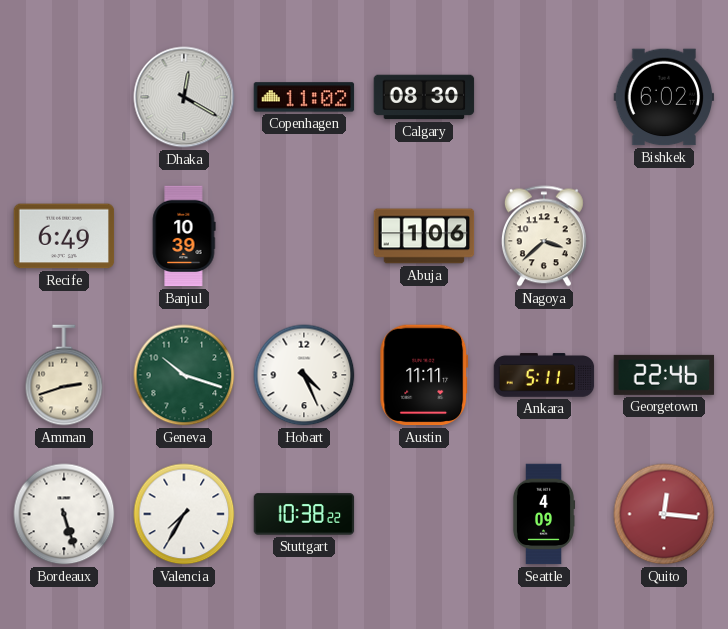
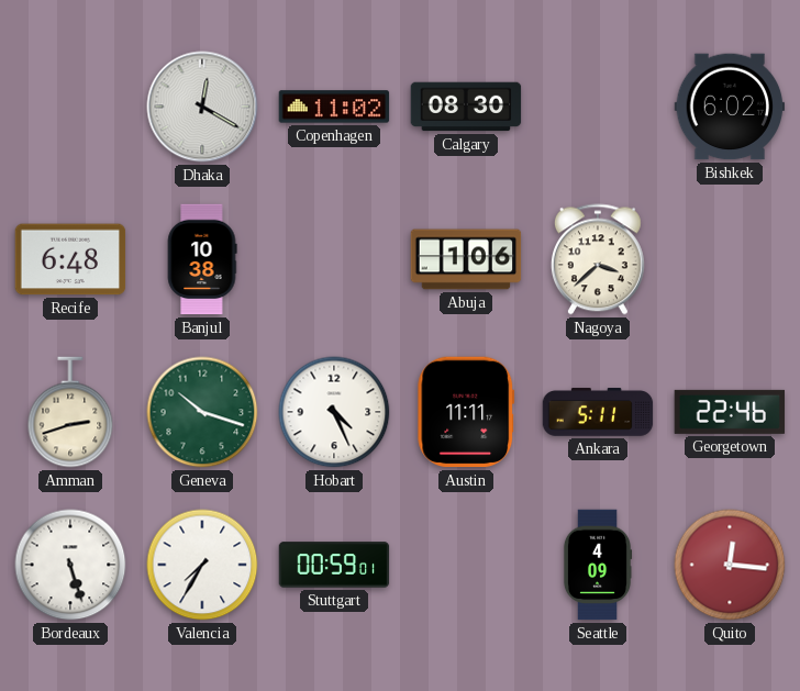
Recife: 6:49 -> 6:48 (70, 259)
Banjul: 10:39 -> 10:38 (202, 259)
Stuttgart: 10:38 -> 00:59 (334, 565)
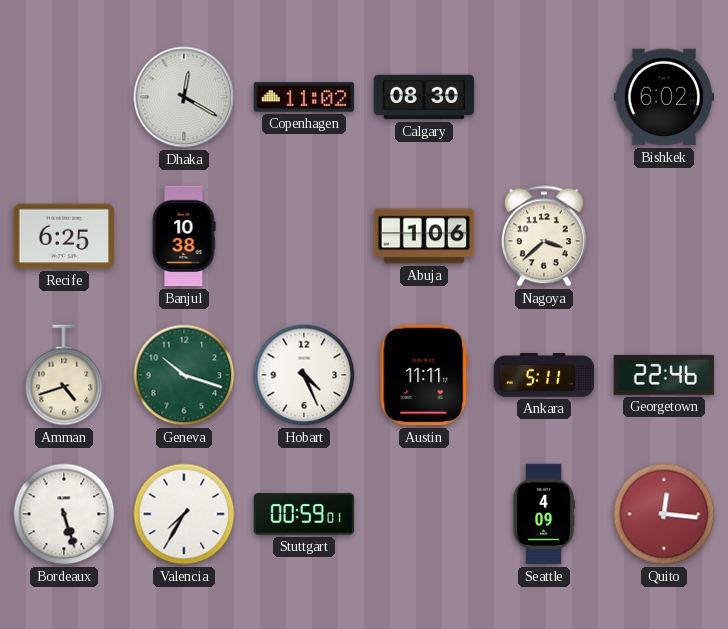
Recife: 6:48 -> 6:25 (64, 236)
Amman: 2:42 -> 4:42 (64, 375)
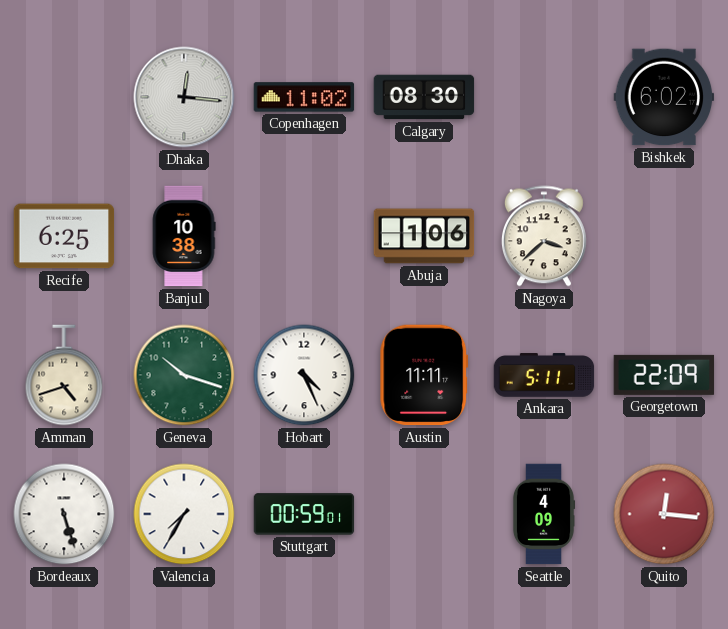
Dhaka: 12:20 -> 12:16 (184, 97)
Georgetown: 22:46 -> 22:09 (664, 375)
